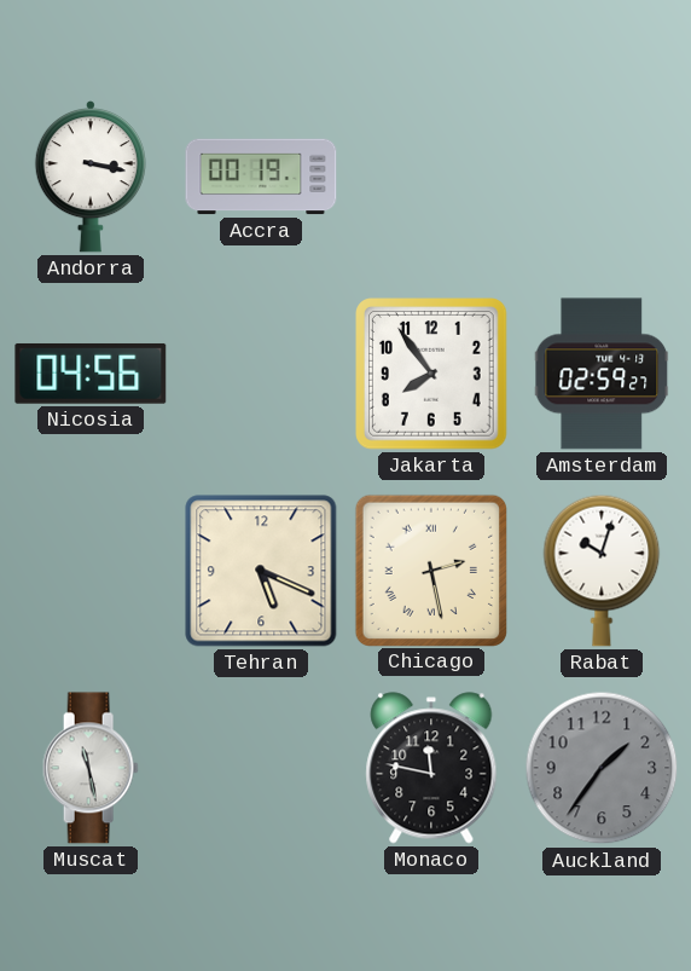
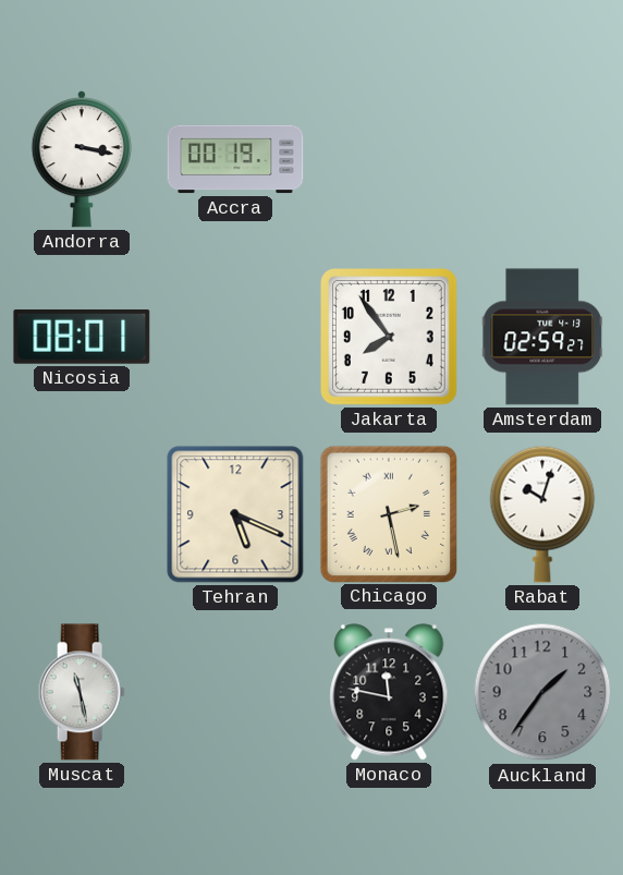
Nicosia: 04:56 -> 08:01 (82, 337)
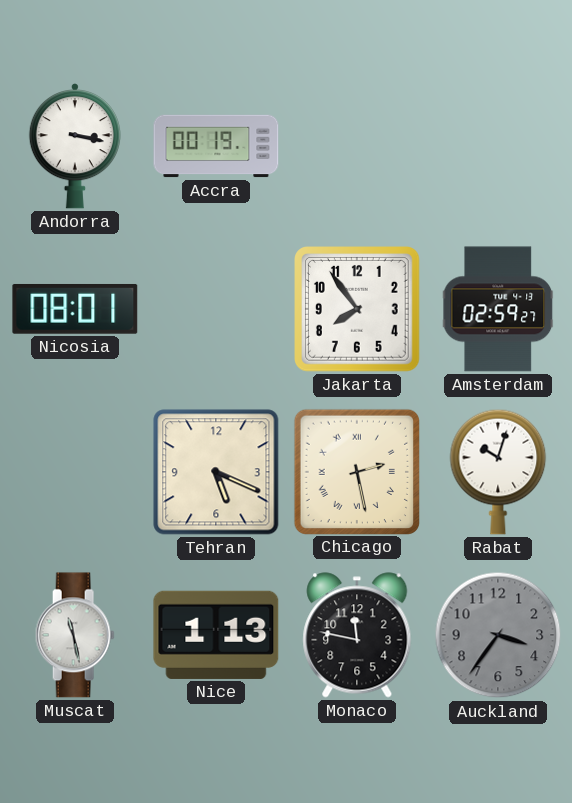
Nice: none -> 1:13 (216, 635)
Auckland: 1:36 -> 3:36 (498, 635)
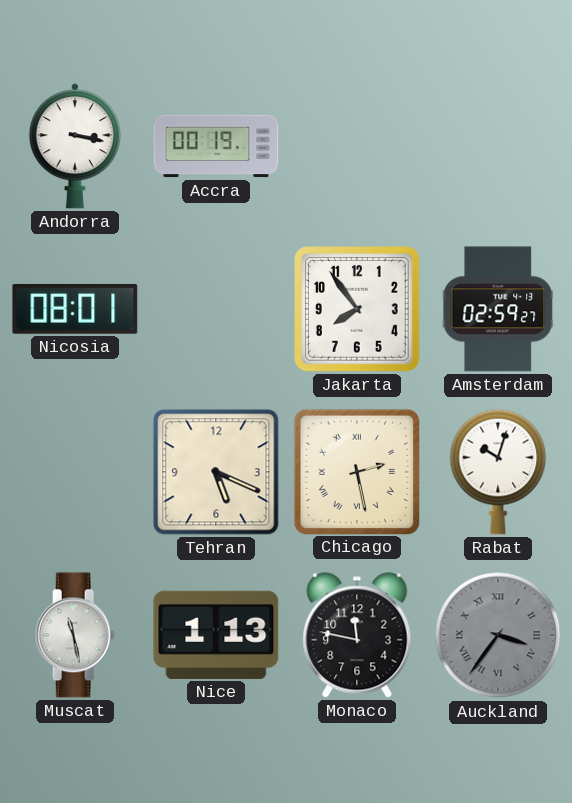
Auckland numerals: Arabic -> Roman (498, 635)
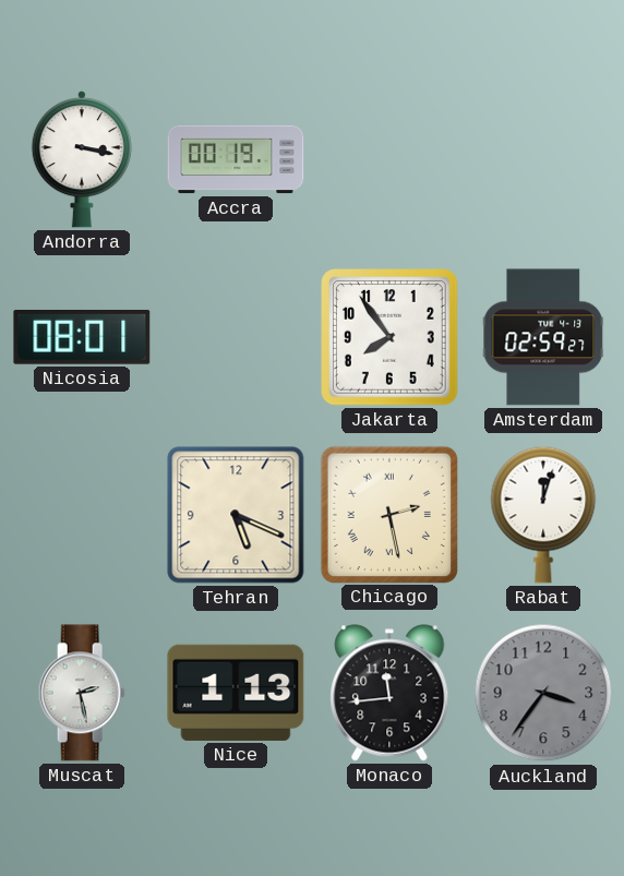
Rabat: 10:03 -> 12:03 (543, 515)
Muscat: 11:28 -> 2:28 (82, 693)
Monaco: 11:47 -> 11:44 (389, 693)
Auckland numerals: Roman -> Arabic (543, 693)
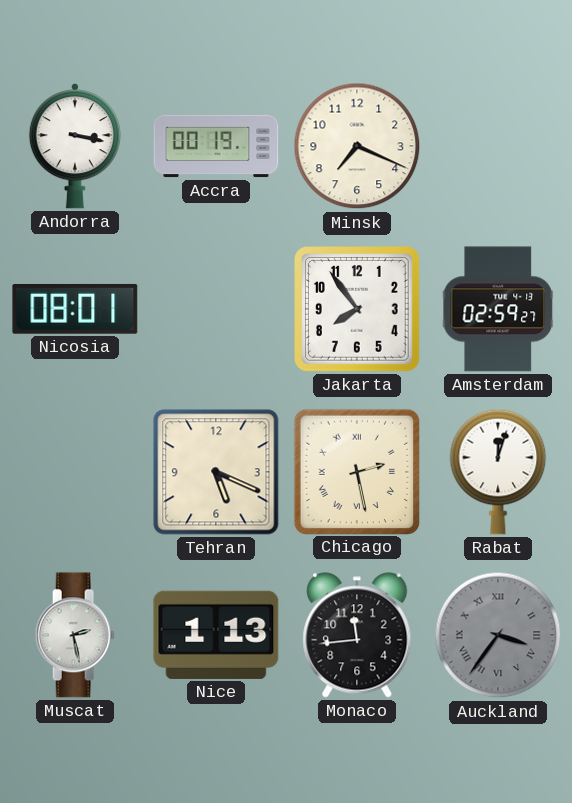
Minsk: none -> 7:19 (357, 146)
Auckland numerals: Arabic -> Roman (498, 635)
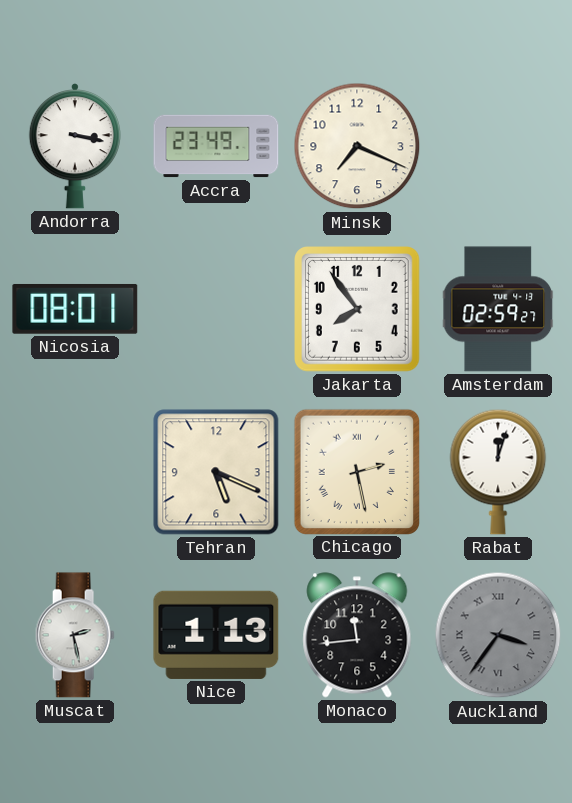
Accra: 00:19 -> 23:49 (216, 146)
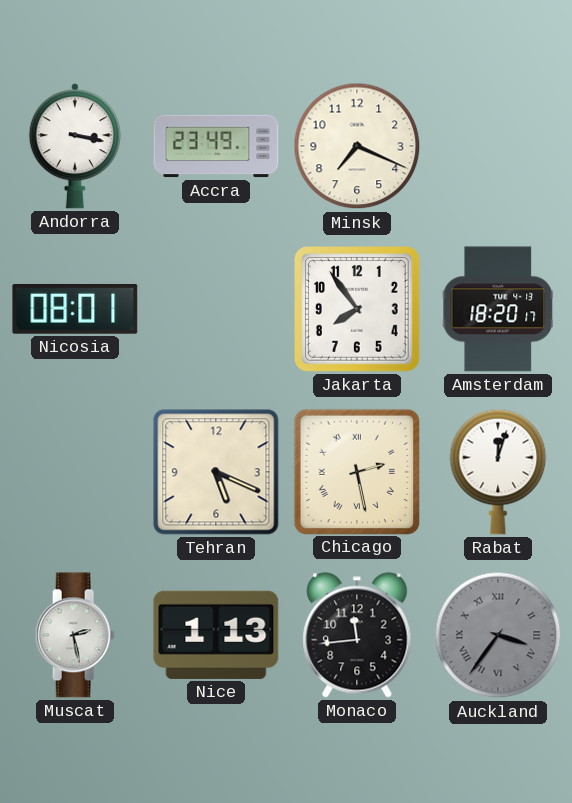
Amsterdam: 02:59 -> 18:20 (498, 309)
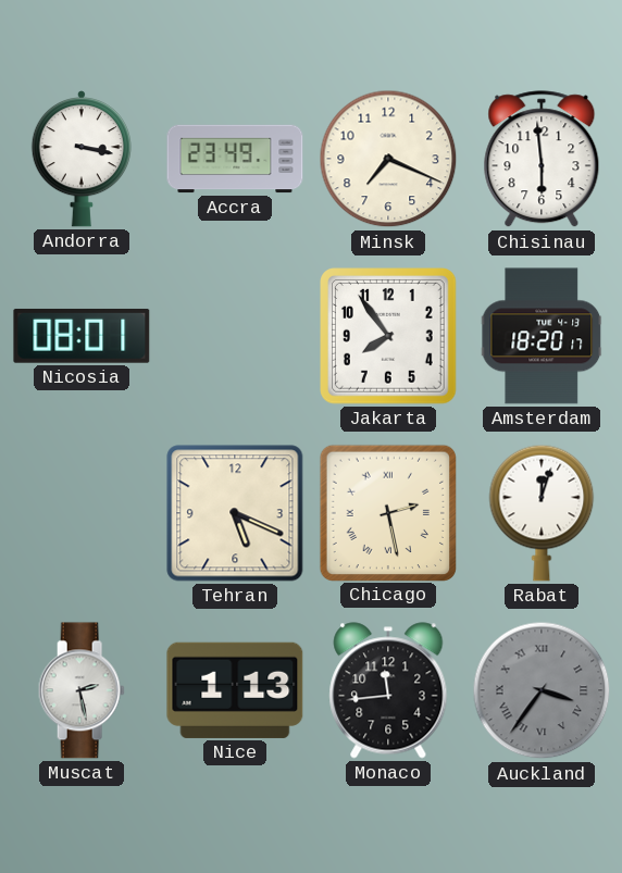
Chisinau: none -> 5:59 (542, 160)
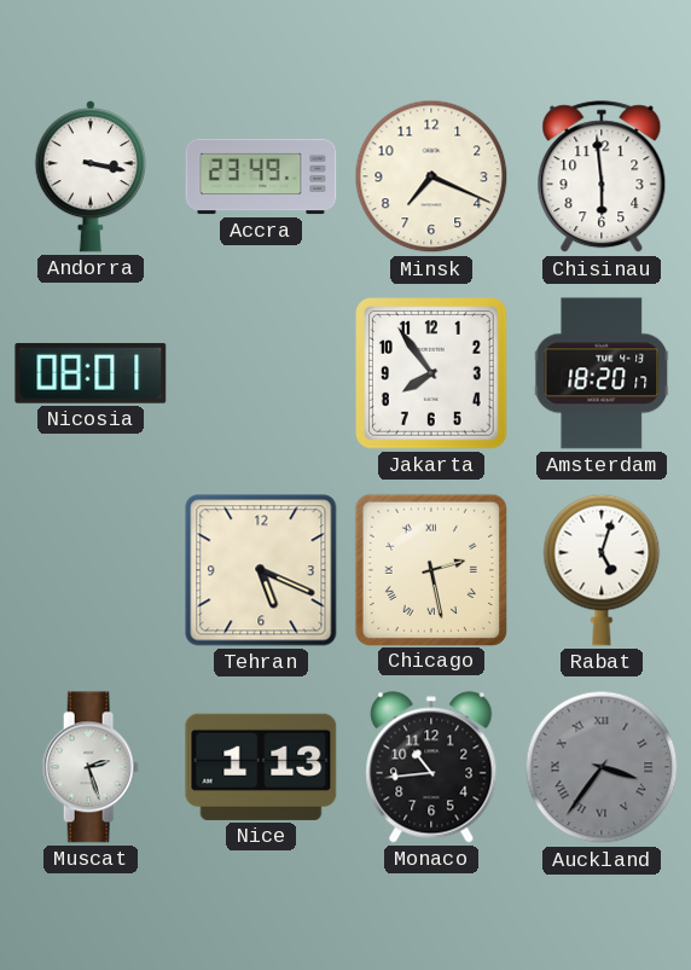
Rabat: 12:03 -> 5:03 (602, 570)
Muscat: 2:28 -> 2:27 (91, 767)
Monaco: 11:44 -> 10:44 (431, 767)
